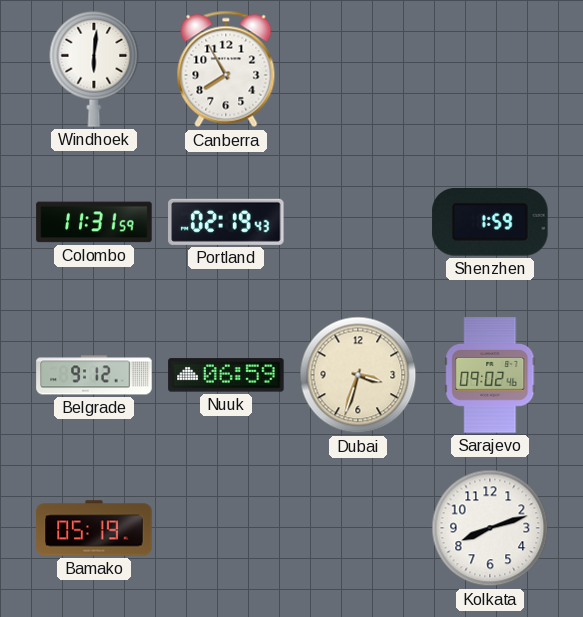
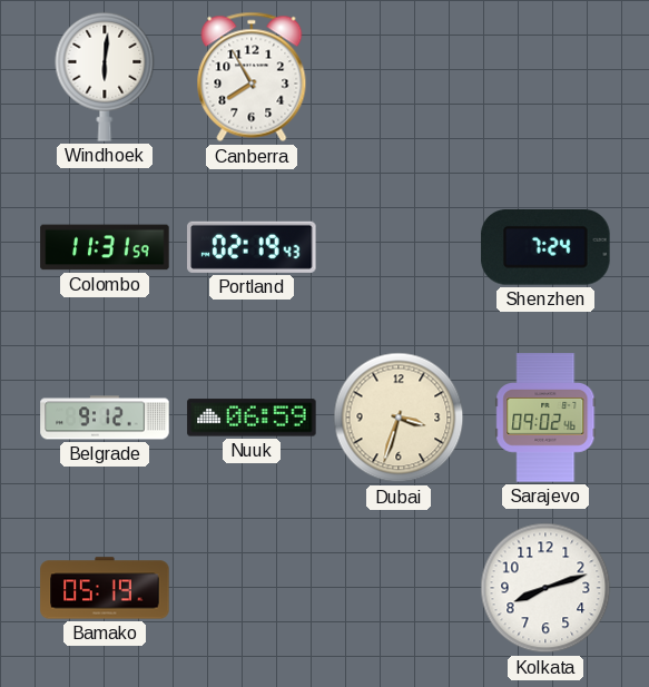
Shenzhen: 1:59 -> 7:24 (545, 247)
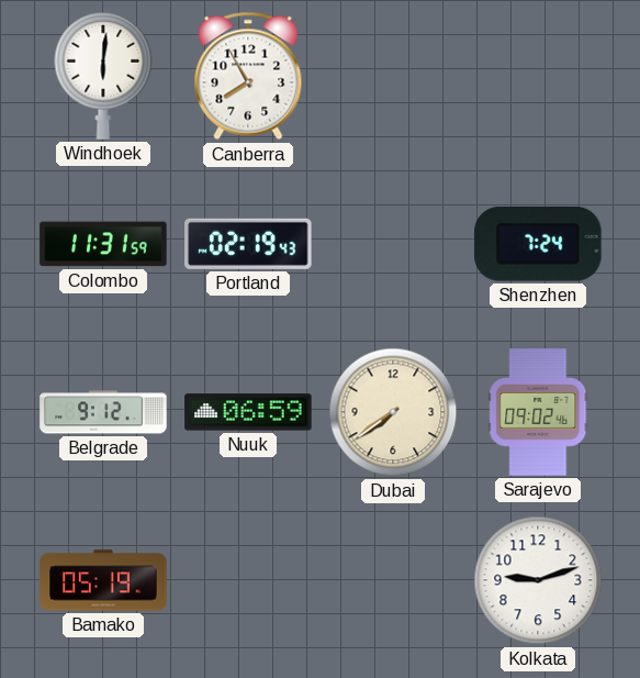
Dubai: 3:33 -> 7:39 (393, 412)
Kolkata: 8:12 -> 9:12 (538, 580)
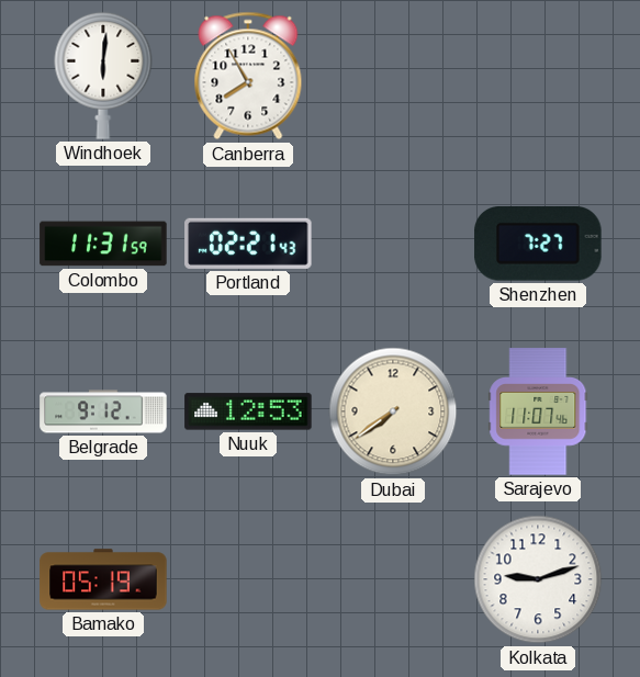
Portland: 02:19 -> 02:21 (248, 244)
Shenzhen: 7:24 -> 7:27 (538, 244)
Nuuk: 06:59 -> 12:53 (248, 411)
Sarajevo: 09:02 -> 11:07 (538, 411)
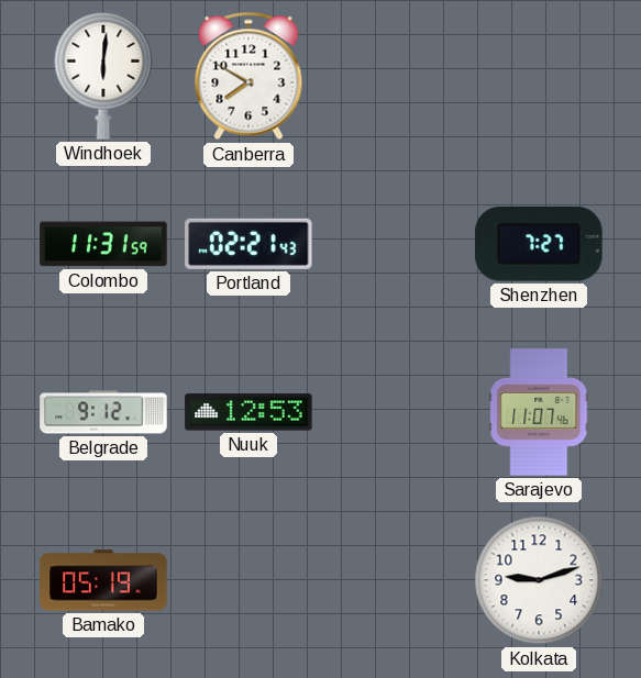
Canberra: 7:55 -> 7:50 (248, 76)
Dubai: 7:39 -> none (393, 411)
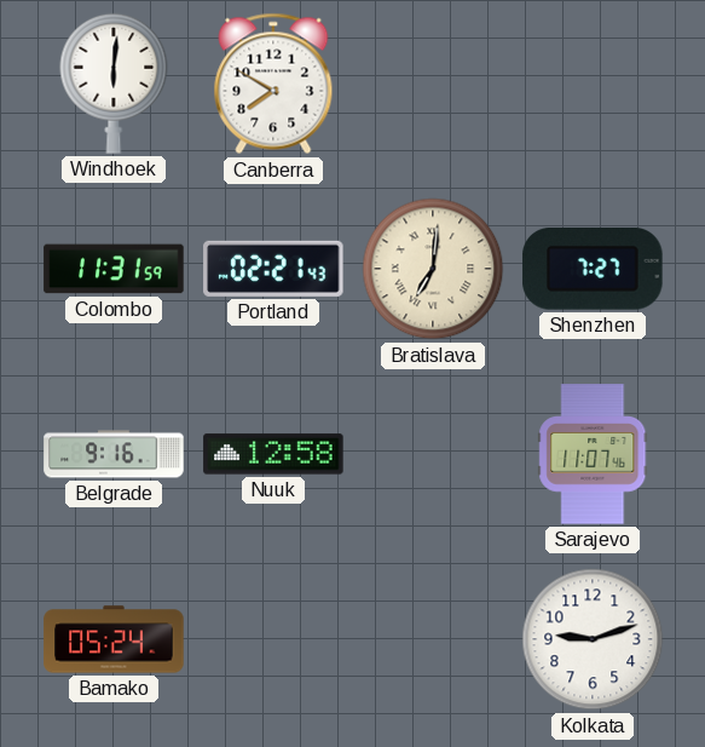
Bratislava: none -> 7:01 (433, 269)
Belgrade: 9:12 -> 9:16 (114, 454)
Nuuk: 12:53 -> 12:58 (273, 454)
Bamako: 05:19 -> 05:24 (114, 639)
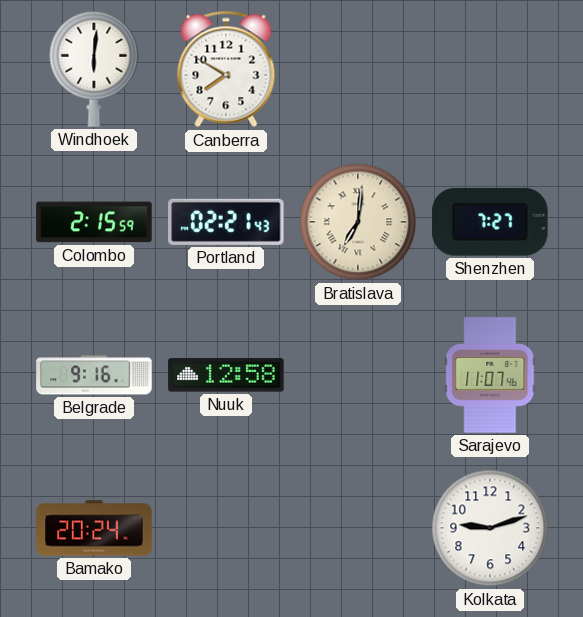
Colombo: 11:31 -> 2:15 (94, 222)
Bamako: 05:24 -> 20:24 (94, 528)
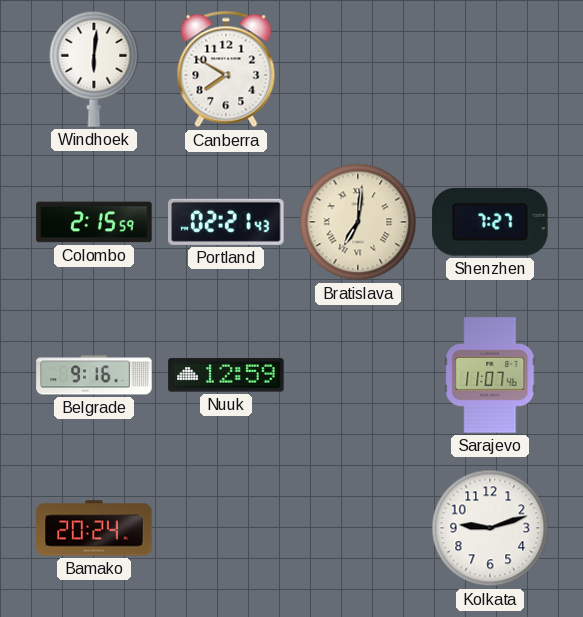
Nuuk: 12:58 -> 12:59 (226, 375)
